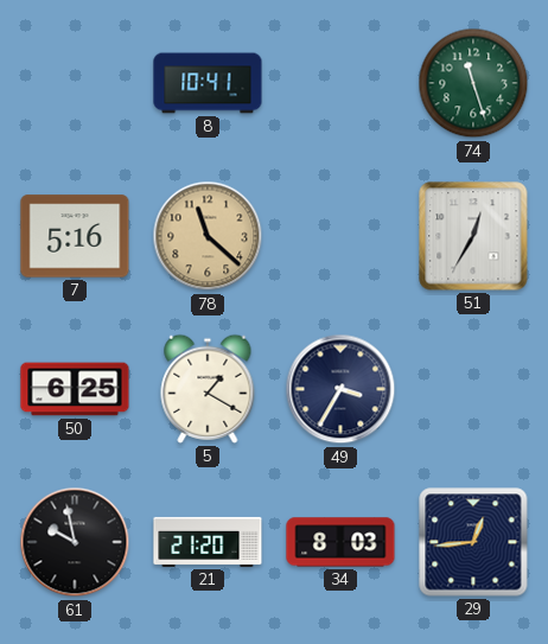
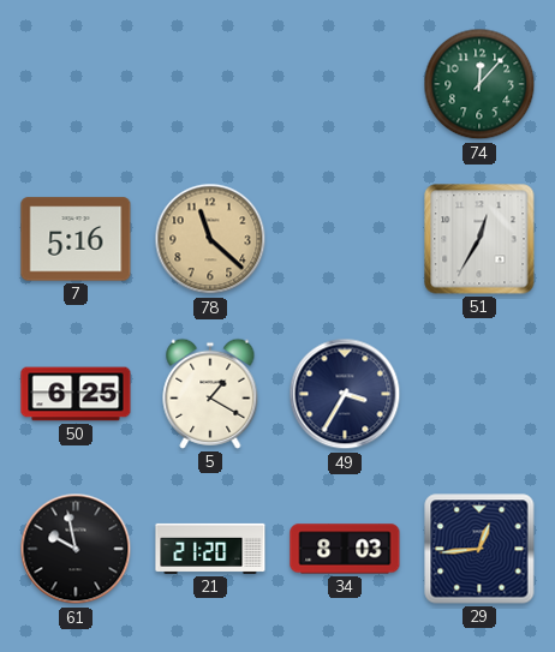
8: 10:41 -> none (208, 83)
74: 11:27 -> 12:07 (479, 84)
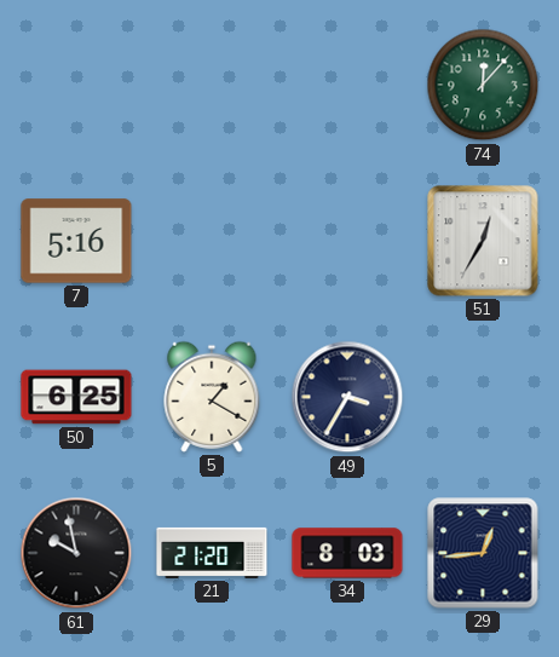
78: 11:22 -> none (210, 239)
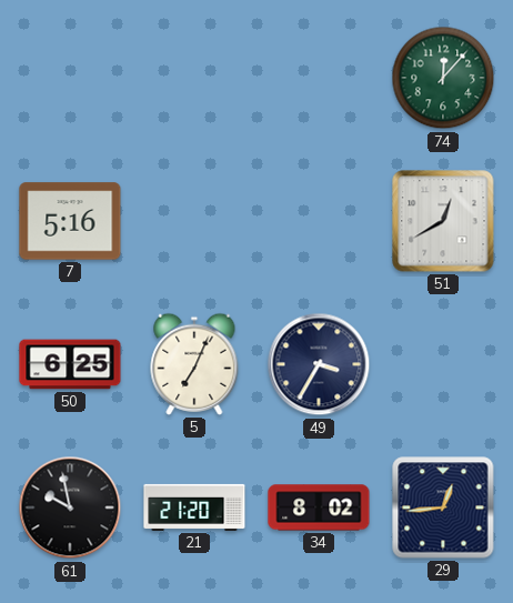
51: 12:35 -> 12:40 (443, 221)
5: 1:20 -> 7:04 (194, 364)
34: 8:03 -> 8:02 (319, 507)
